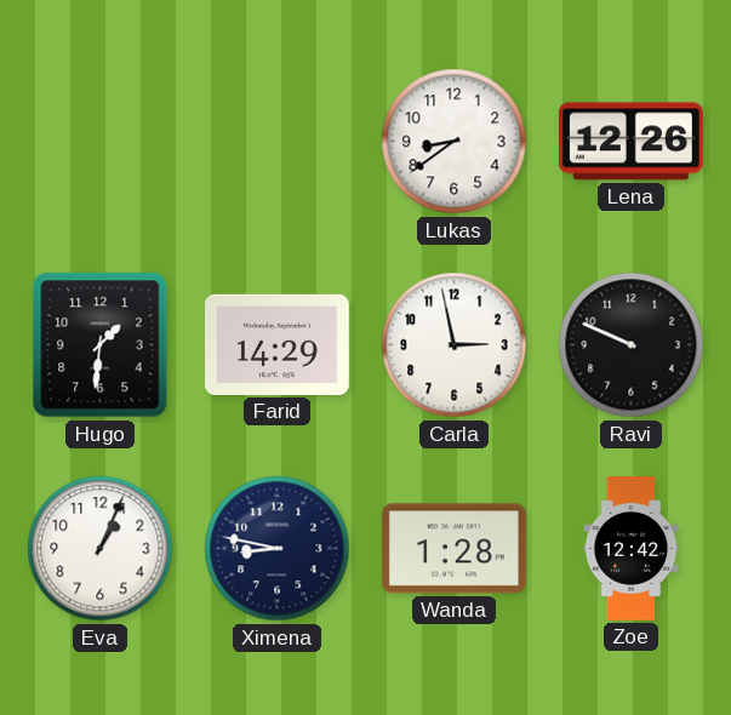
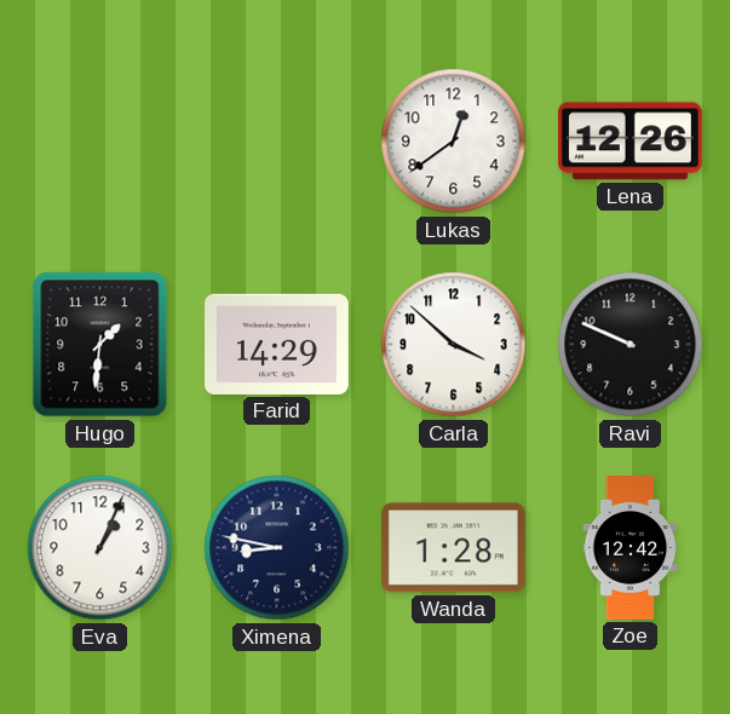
Lukas: 8:39 -> 12:39 (454, 142)
Carla: 2:58 -> 3:52 (454, 345)
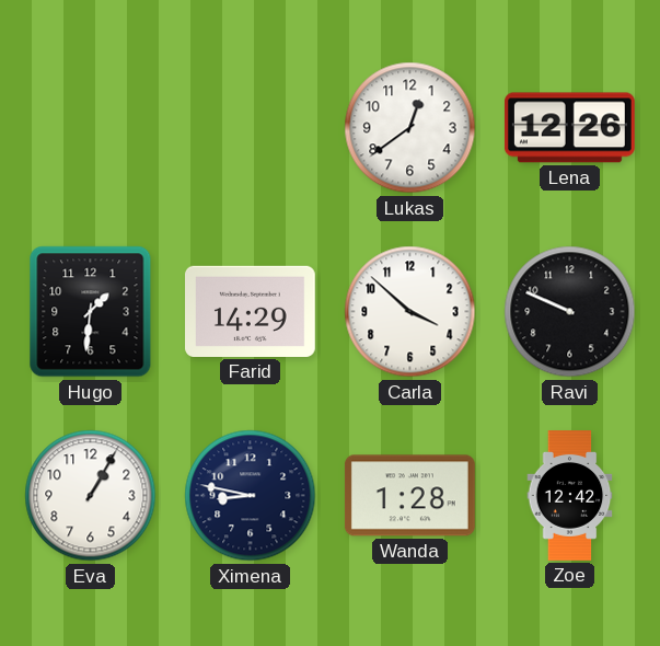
Eva: 1:04 -> 1:05 (91, 496)
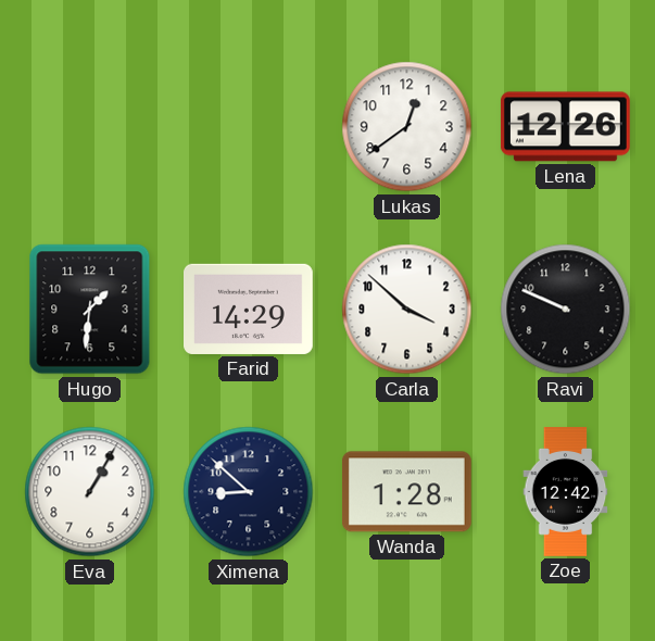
Ximena: 8:47 -> 8:52 (249, 492)
